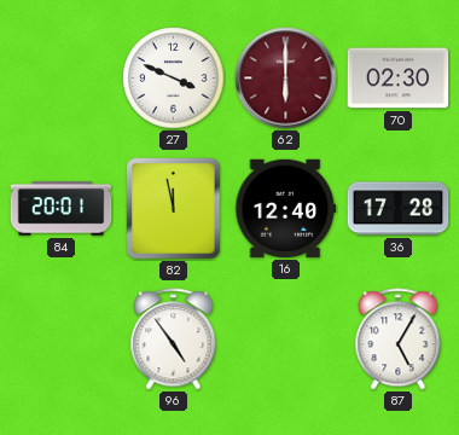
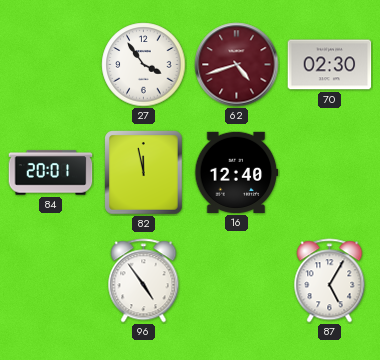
27: 3:49 -> 3:54 (144, 65)
62: 6:00 -> 4:42 (237, 65)
36: 17:28 -> none (399, 209)
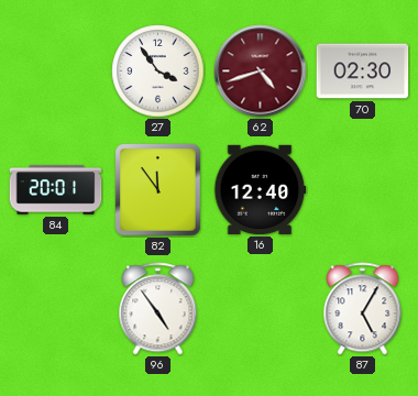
82: 11:58 -> 11:54 (158, 190)
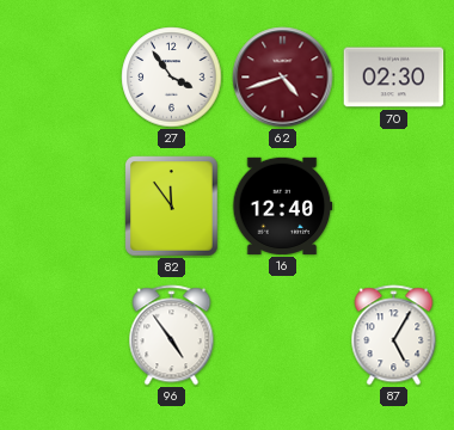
84: 20:01 -> none (56, 190)
